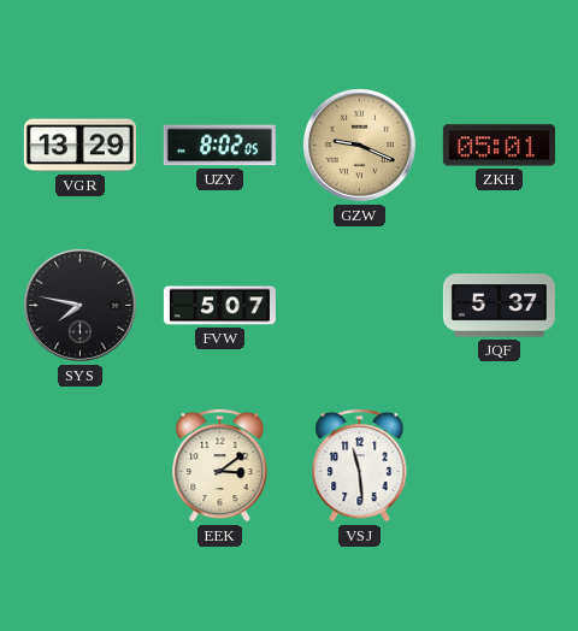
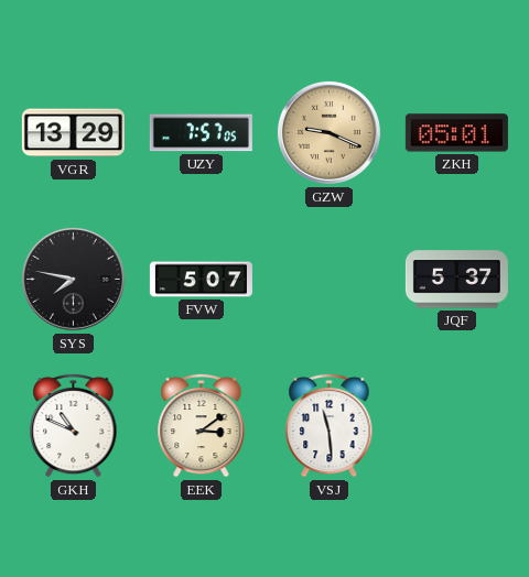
UZY: 8:02 -> 7:57 (201, 133)
GKH: none -> 10:49 (74, 425)
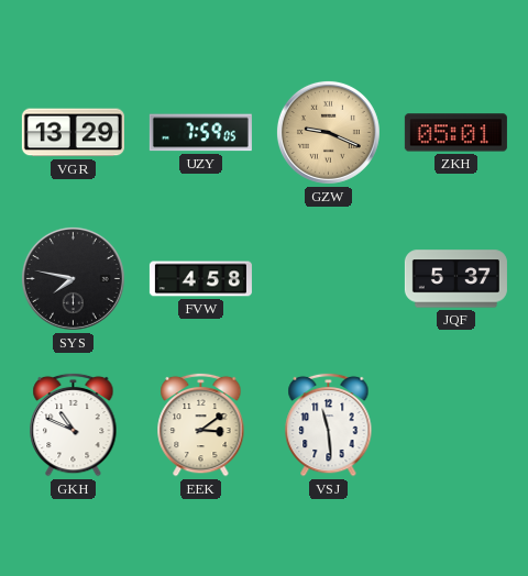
UZY: 7:57 -> 7:59 (200, 133)
FVW: 5:07 -> 4:58 (200, 279)
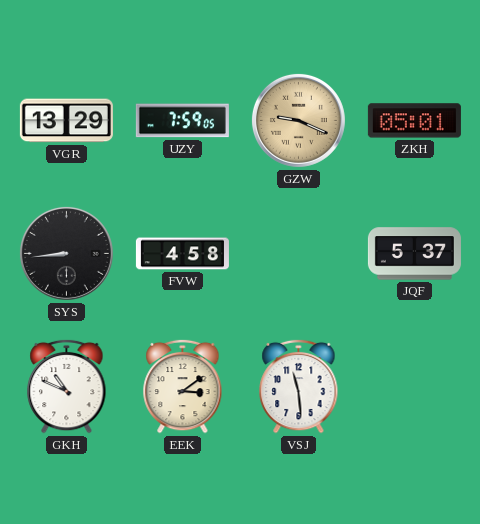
SYS: 7:47 -> 8:44 (66, 253)
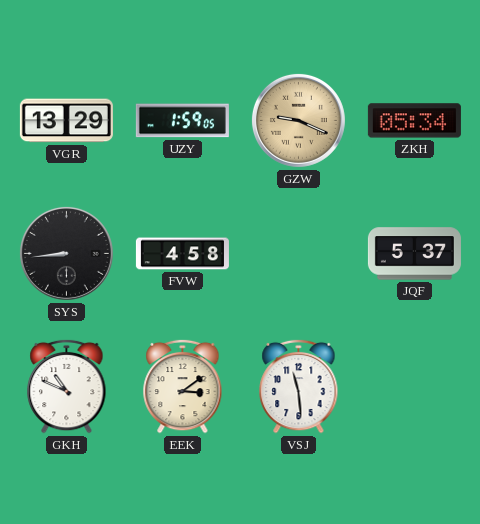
UZY: 7:59 -> 1:59 (182, 121)
ZKH: 05:01 -> 05:34 (414, 121)
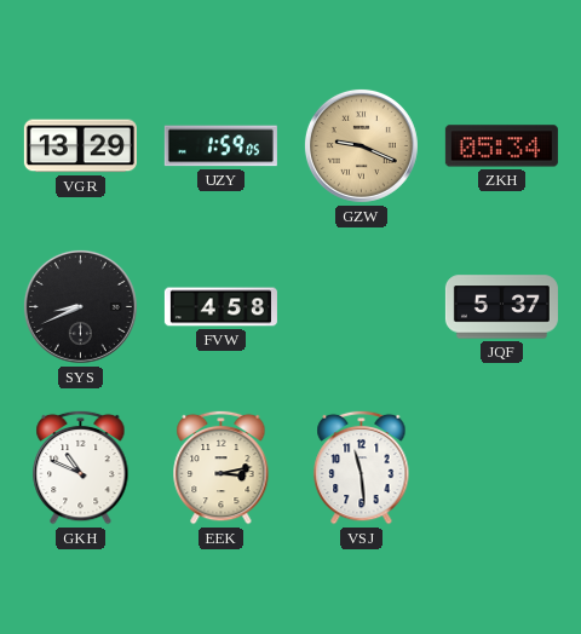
SYS: 8:44 -> 8:41 (80, 306)
EEK: 3:09 -> 3:13 (222, 467)
